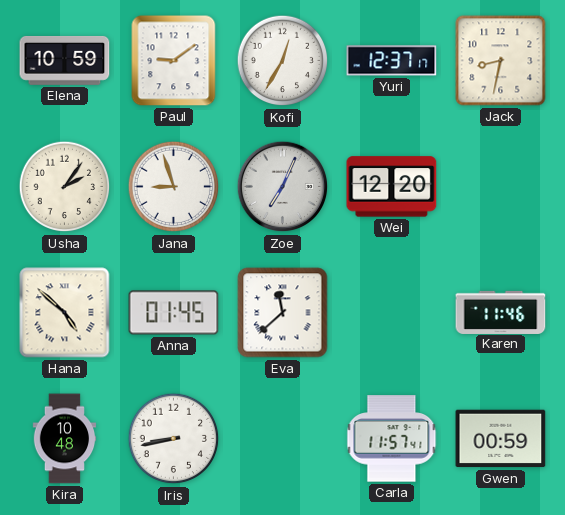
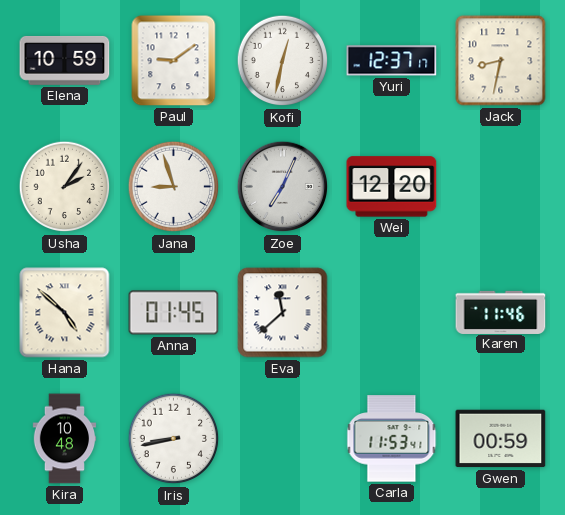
Kofi: 12:35 -> 12:32 (283, 61)
Carla: 11:57 -> 11:53 (392, 439)
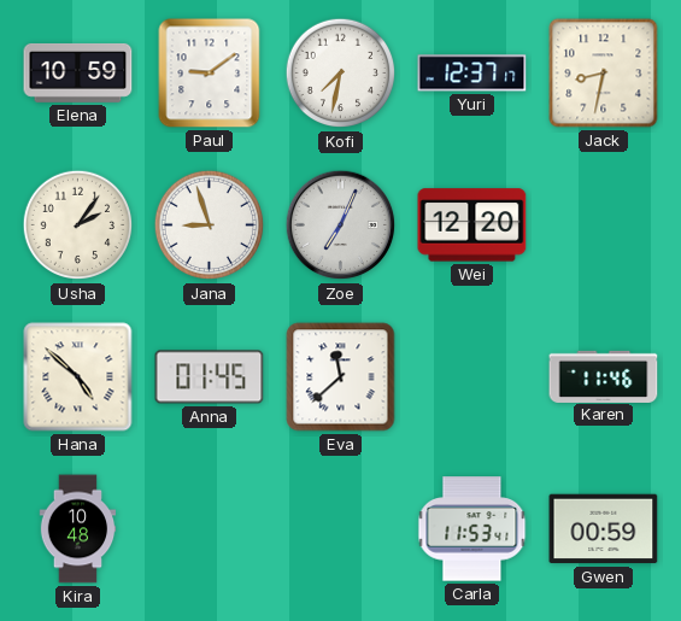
Kofi: 12:32 -> 7:32 (341, 74)
Iris: 8:43 -> none (174, 439)
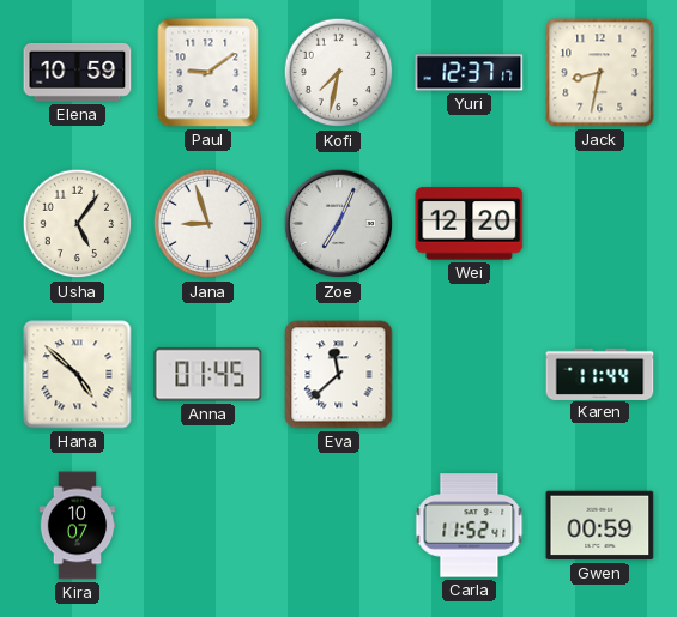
Usha: 2:06 -> 5:06 (78, 224)
Karen: 11:46 -> 11:44 (600, 374)
Kira: 10:48 -> 10:07 (78, 526)
Carla: 11:53 -> 11:52 (470, 526)
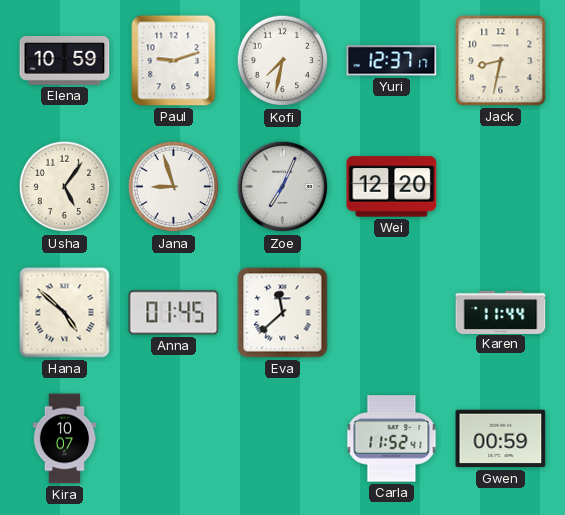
Paul: 9:09 -> 9:12 (174, 61)
